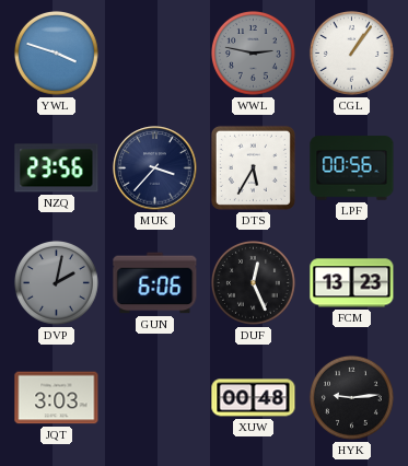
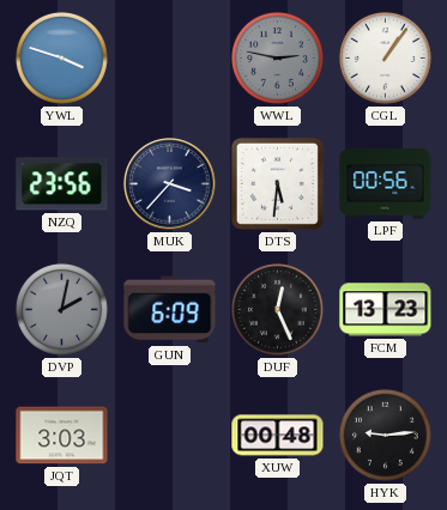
DTS: 5:35 -> 5:31 (277, 183)
GUN: 6:06 -> 6:09 (170, 310)
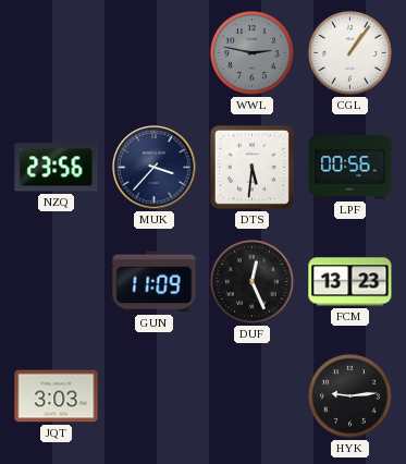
YWL: 3:48 -> none (61, 57)
DVP: 2:02 -> none (61, 309)
GUN: 6:09 -> 11:09 (155, 282)
XUW: 00:48 -> none (278, 436)
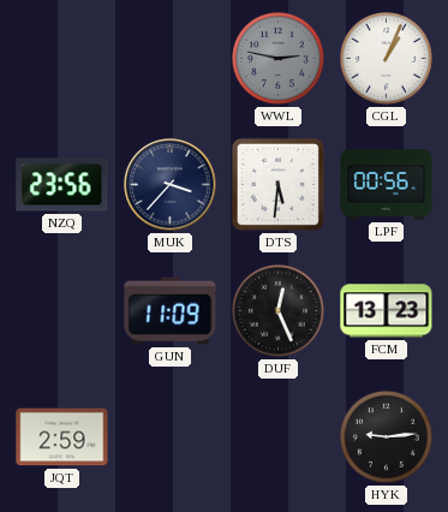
CGL: 1:06 -> 1:04 (386, 58)
JQT: 3:03 -> 2:59 (62, 437)
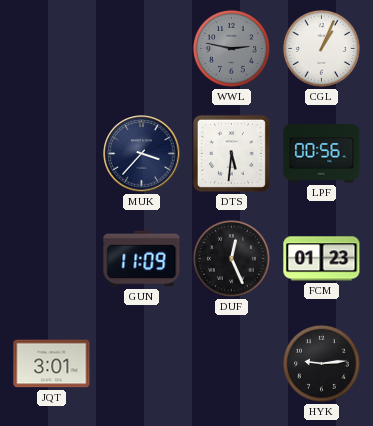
NZQ: 23:56 -> none (62, 185)
FCM: 13:23 -> 01:23 (322, 259)
JQT: 2:59 -> 3:01 (52, 364)
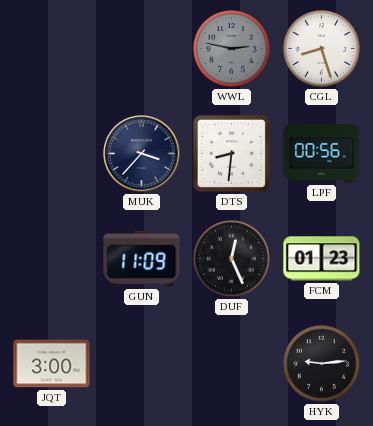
CGL: 1:04 -> 8:27 (321, 48)
DTS: 5:31 -> 8:31 (231, 153)
JQT: 3:01 -> 3:00 (52, 364)
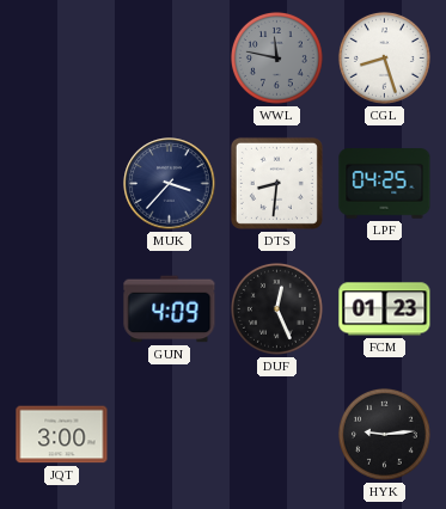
WWL: 2:47 -> 11:47 (276, 57)
LPF: 00:56 -> 04:25 (385, 184)
GUN: 11:09 -> 4:09 (170, 309)
